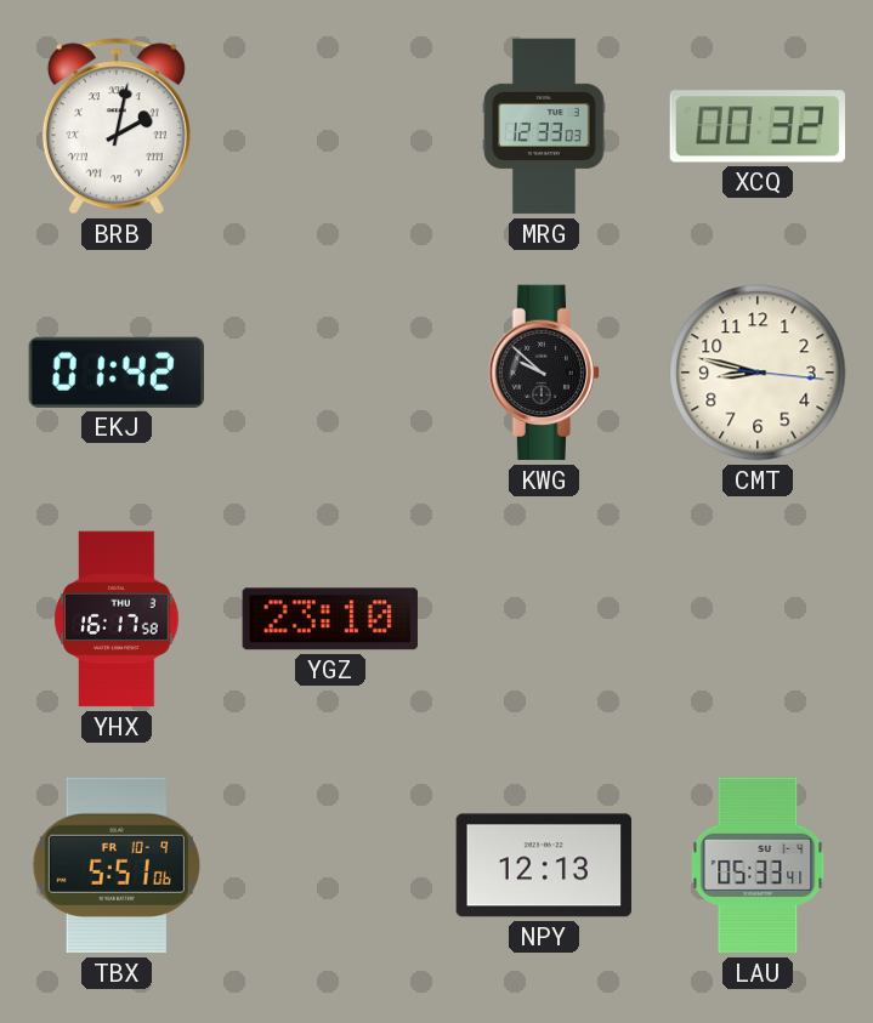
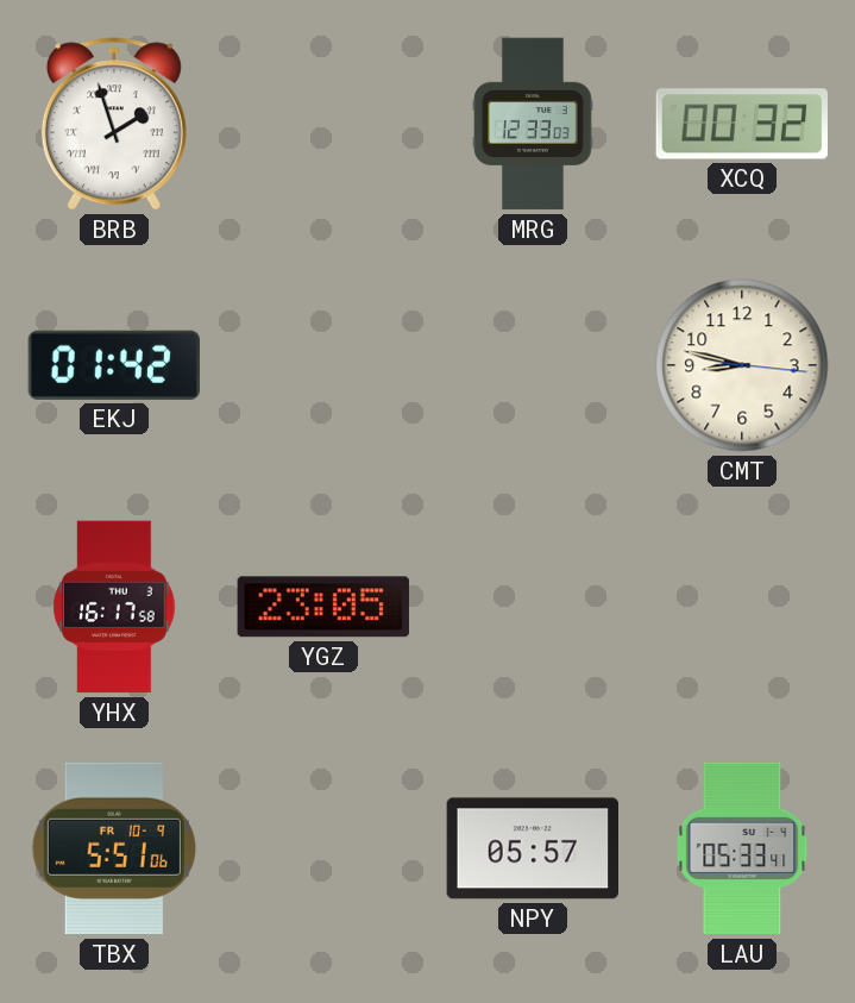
BRB: 2:02 -> 1:57 (114, 124)
KWG: 9:52 -> none (543, 373)
YGZ: 23:10 -> 23:05 (323, 607)
NPY: 12:13 -> 05:57 (532, 848)
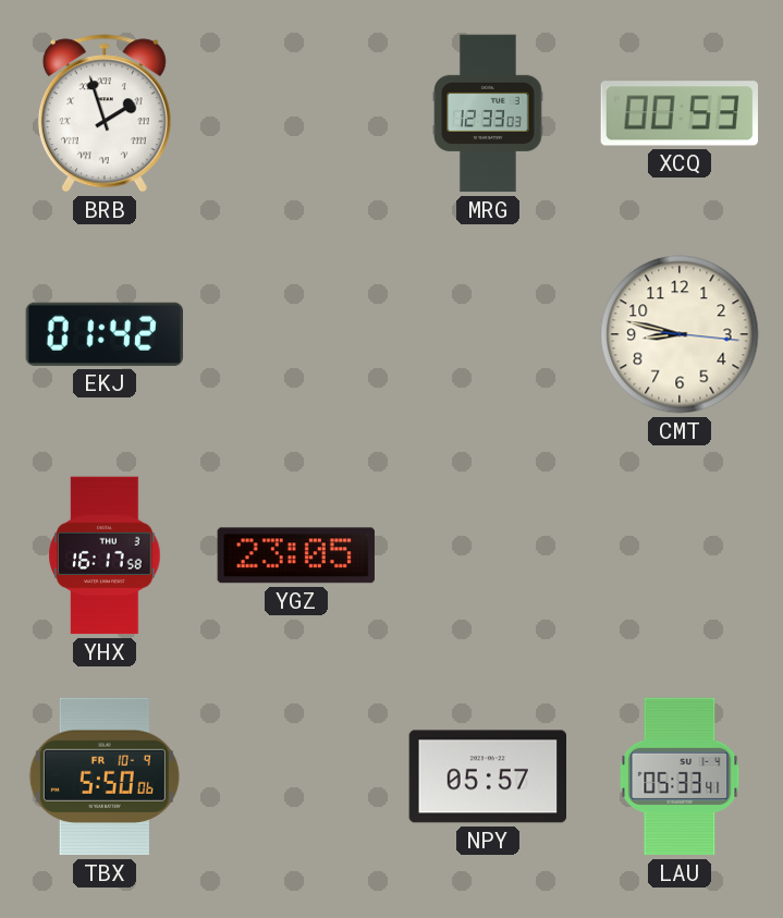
XCQ: 00:32 -> 00:53 (678, 113)
TBX: 5:51 -> 5:50 (105, 776)
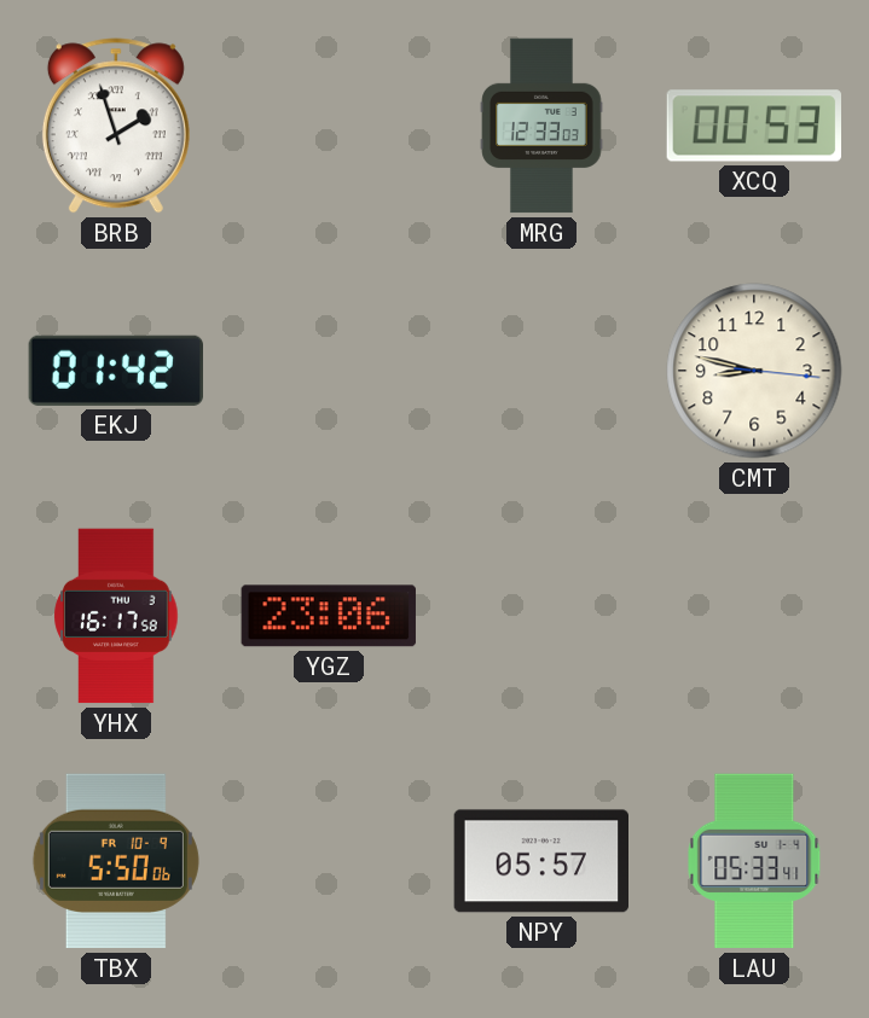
YGZ: 23:05 -> 23:06 (329, 616)
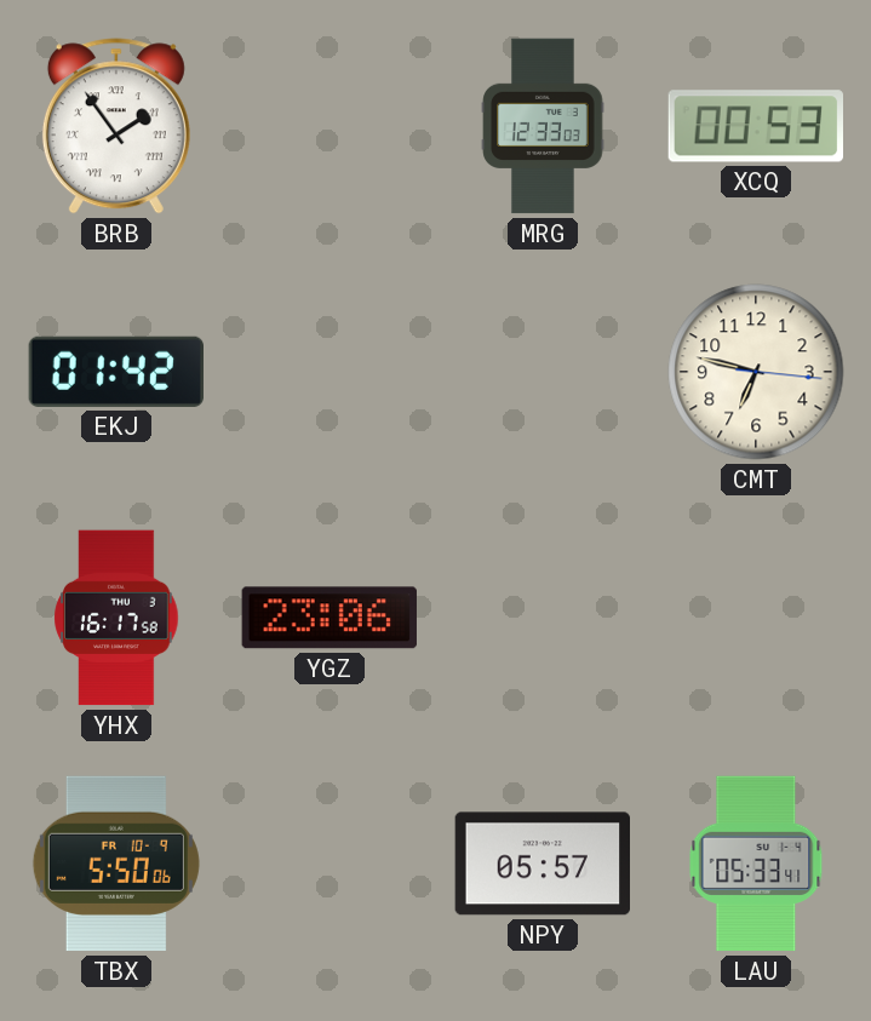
BRB: 1:57 -> 1:54 (116, 126)
CMT: 8:47 -> 6:47 (756, 372)
